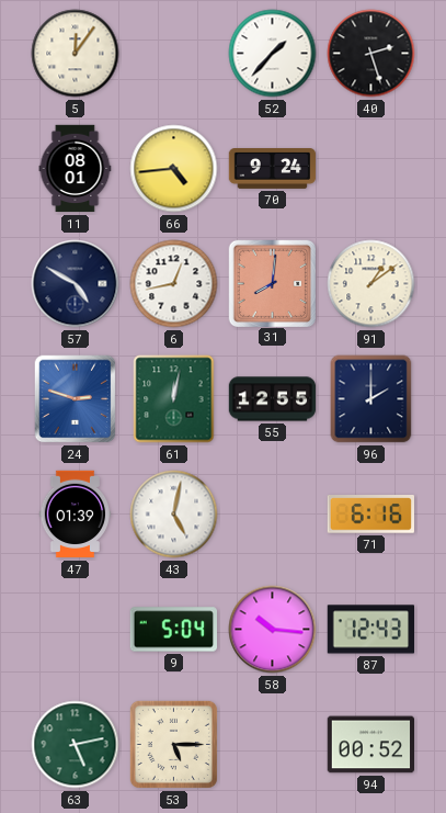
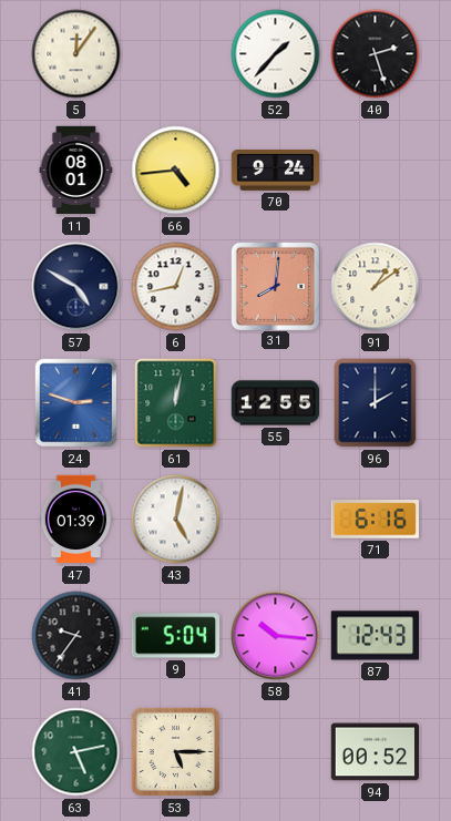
41: none -> 9:36 (76, 636)
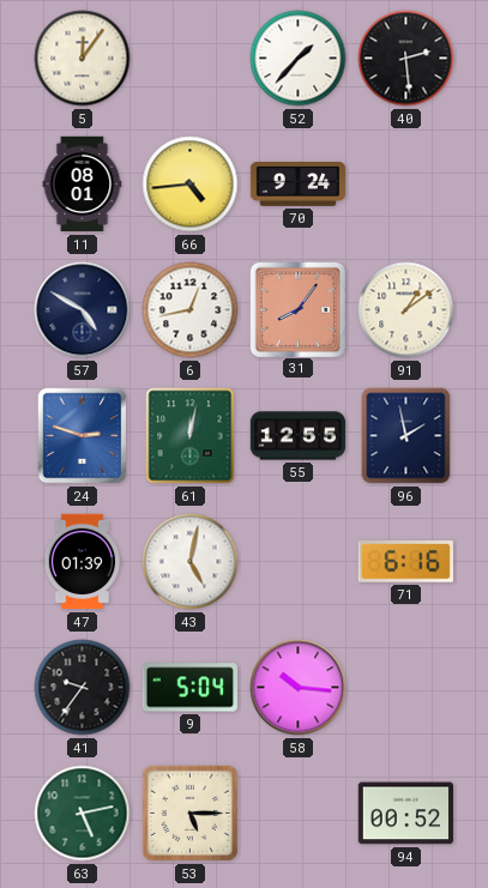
40: 2:27 -> 2:29 (406, 59)
31: 8:01 -> 8:06 (297, 309)
96: 2:00 -> 1:58 (406, 436)
87: 12:43 -> none (376, 636)
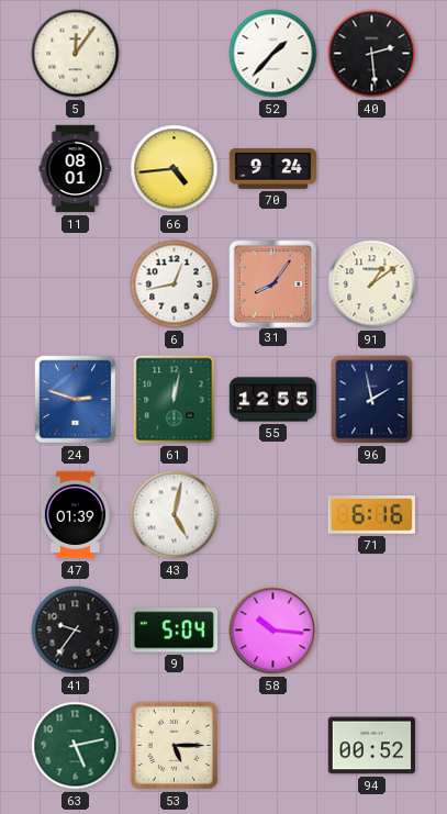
57: 4:50 -> none (83, 310)
